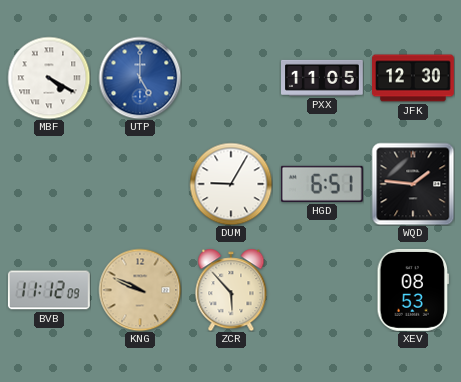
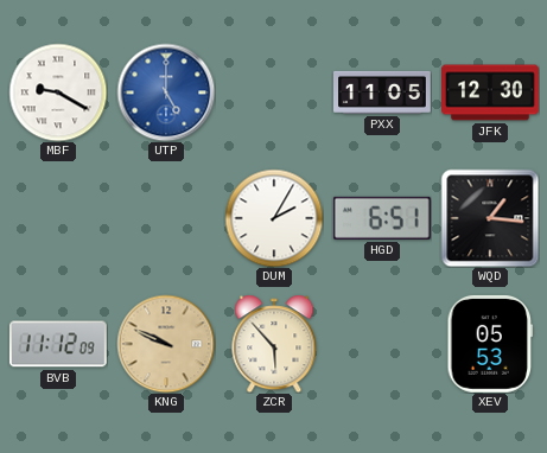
MBF: 4:20 -> 9:20 (58, 92)
DUM: 9:05 -> 2:05 (274, 218)
WQD: 1:46 -> 1:16 (490, 218)
XEV: 08:53 -> 05:53 (490, 344)
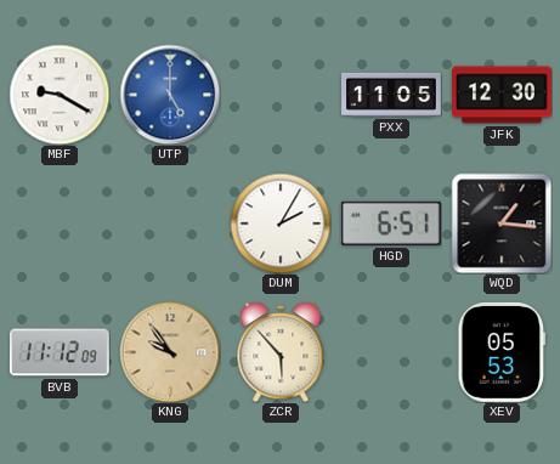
KNG: 9:49 -> 9:54 (170, 352)
